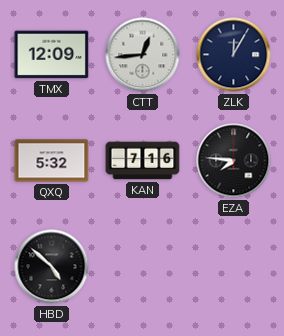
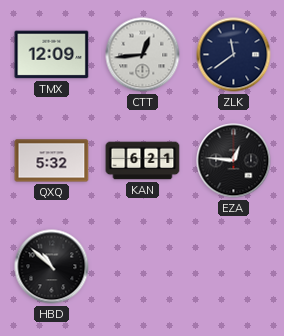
ZLK: 12:05 -> 11:39 (234, 55)
KAN: 7:16 -> 6:21 (143, 161)
EZA: 7:46 -> 12:46 (234, 161)
HBD: 4:52 -> 10:52 (52, 267)
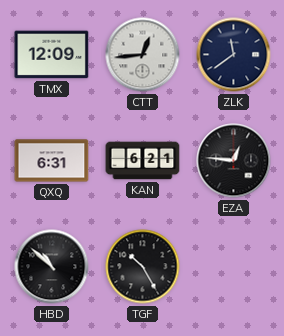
QXQ: 5:32 -> 6:31 (52, 161)
TGF: none -> 10:25 (143, 267)
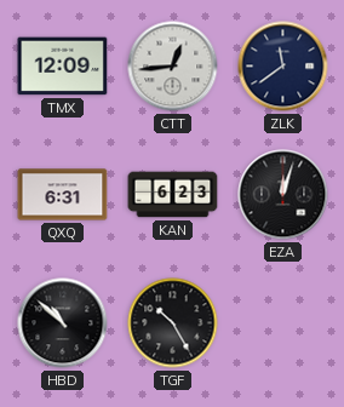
KAN: 6:21 -> 6:23 (173, 195)
EZA: 12:46 -> 12:03 (283, 195)
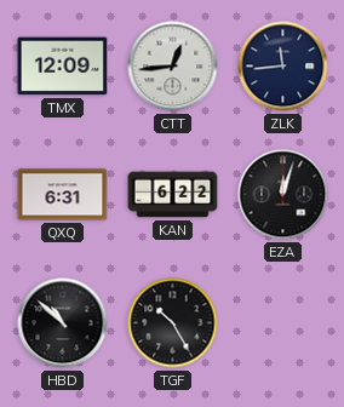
ZLK: 11:39 -> 11:44 (283, 67)
KAN: 6:23 -> 6:22 (173, 195)
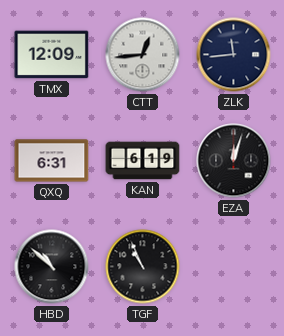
KAN: 6:22 -> 6:19 (143, 161)
TGF: 10:25 -> 10:56 (143, 267)
